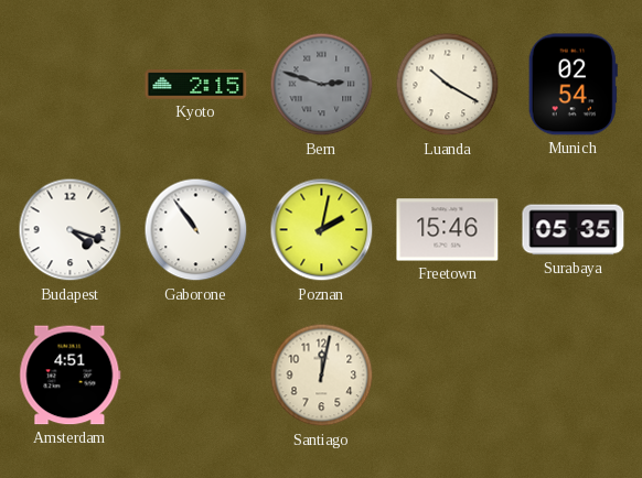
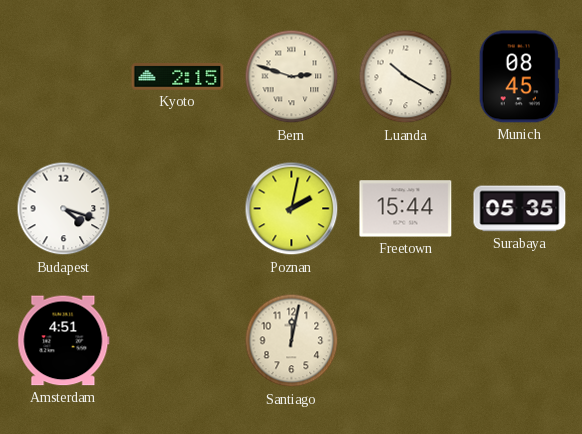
Bern dial: grey -> cream (292, 77)
Munich: 02:54 -> 08:45 (519, 77)
Gaborone: 10:54 -> none (196, 230)
Freetown: 15:46 -> 15:44 (406, 209)
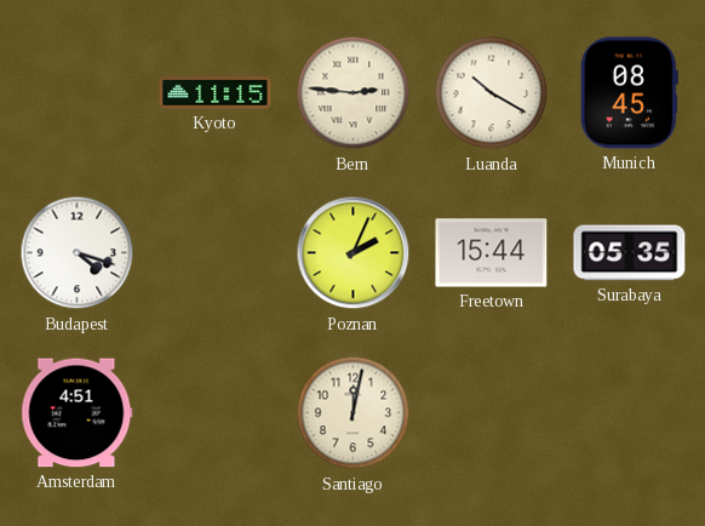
Kyoto: 2:15 -> 11:15 (216, 93)
Bern: 2:48 -> 2:46 (354, 93)
Poznan: 2:02 -> 2:04 (354, 253)
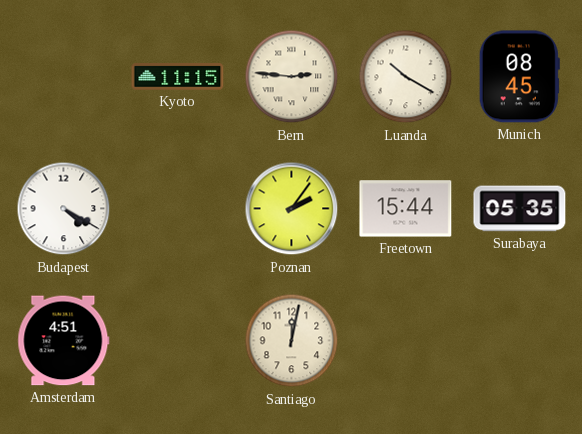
Budapest: 4:18 -> 4:20 (64, 209)
Poznan: 2:04 -> 2:06 (292, 209)
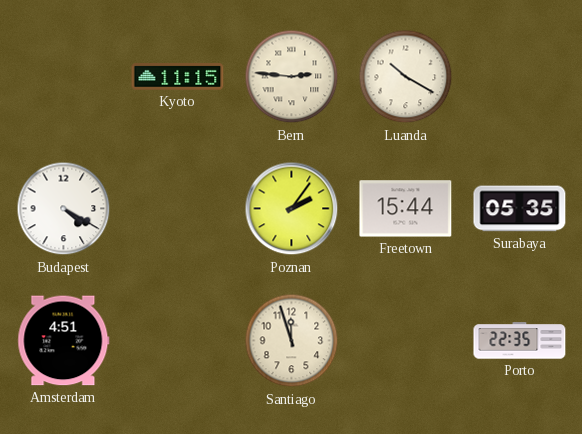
Munich: 08:45 -> none (519, 77)
Santiago: 12:02 -> 11:57 (292, 341)
Porto: none -> 22:35 (520, 341)
